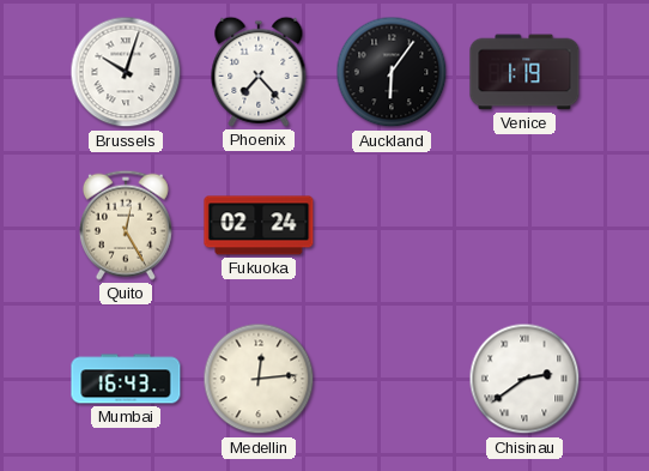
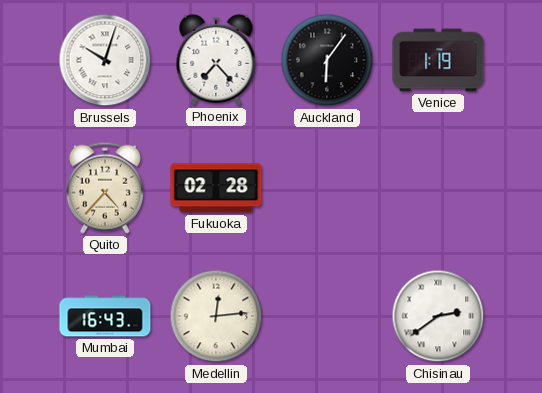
Quito: 12:25 -> 4:37 (105, 188)
Fukuoka: 02:24 -> 02:28 (216, 188)
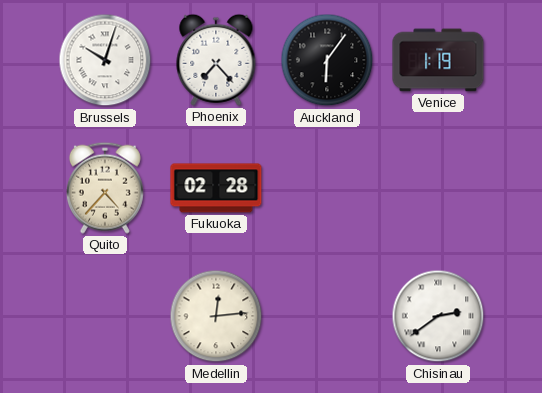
Mumbai: 16:43 -> none (105, 316)
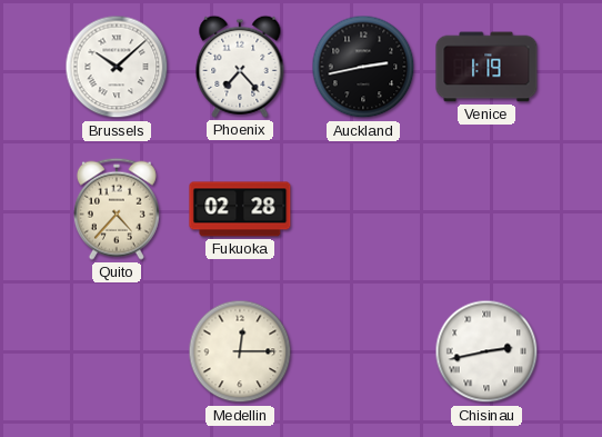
Brussels: 10:03 -> 10:08 (117, 67)
Auckland: 6:06 -> 2:43 (363, 67)
Medellin: 12:14 -> 12:15 (240, 351)
Chisinau: 2:39 -> 2:43 (486, 351)
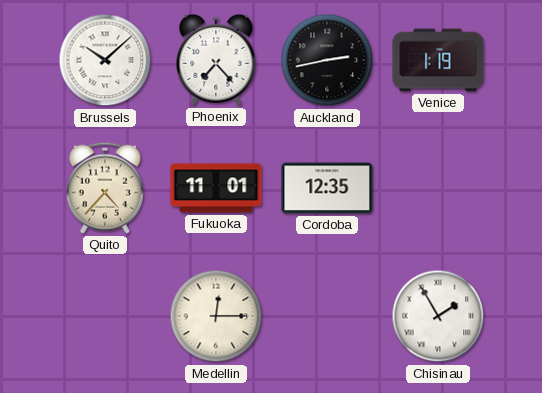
Fukuoka: 02:28 -> 11:01 (216, 188)
Cordoba: none -> 12:35 (327, 188)
Chisinau: 2:43 -> 1:55 (438, 316)
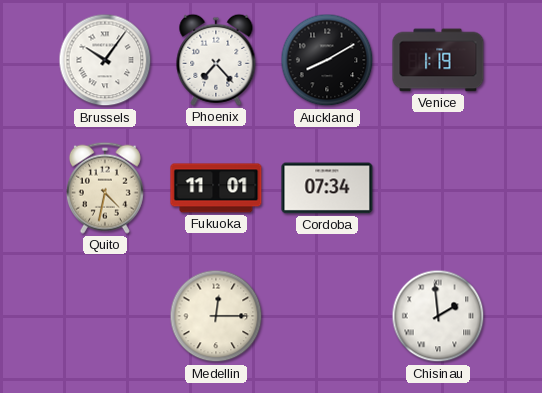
Brussels: 10:08 -> 10:06 (105, 60)
Auckland: 2:43 -> 8:10 (327, 60)
Quito: 4:37 -> 4:32 (105, 188)
Cordoba: 12:35 -> 07:34 (327, 188)
Chisinau: 1:55 -> 1:59 (438, 316)
